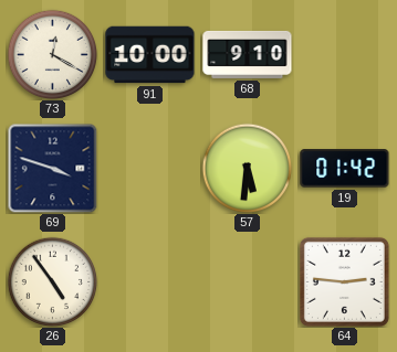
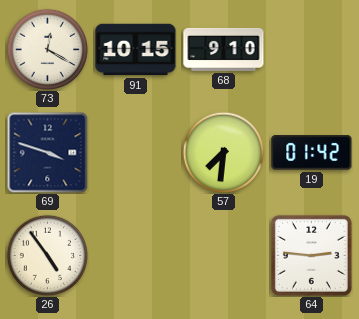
91: 10:00 -> 10:15 (136, 50)
57: 5:31 -> 7:31 (223, 152)
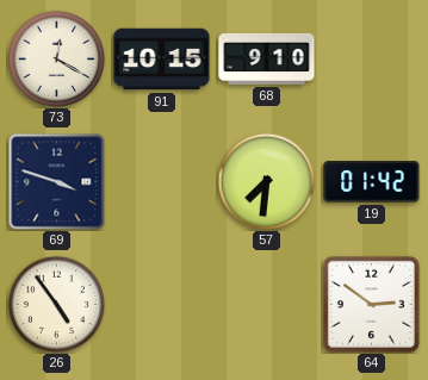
64: 2:46 -> 2:51 (371, 304)
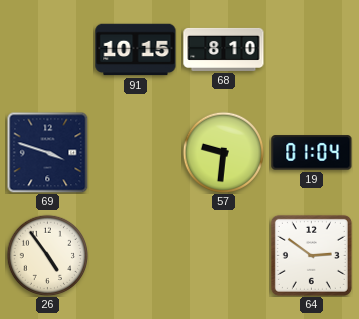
73: 12:20 -> none (56, 58)
68: 9:10 -> 8:10 (224, 49)
57: 7:31 -> 9:31 (223, 152)
19: 01:42 -> 01:04 (312, 153)
